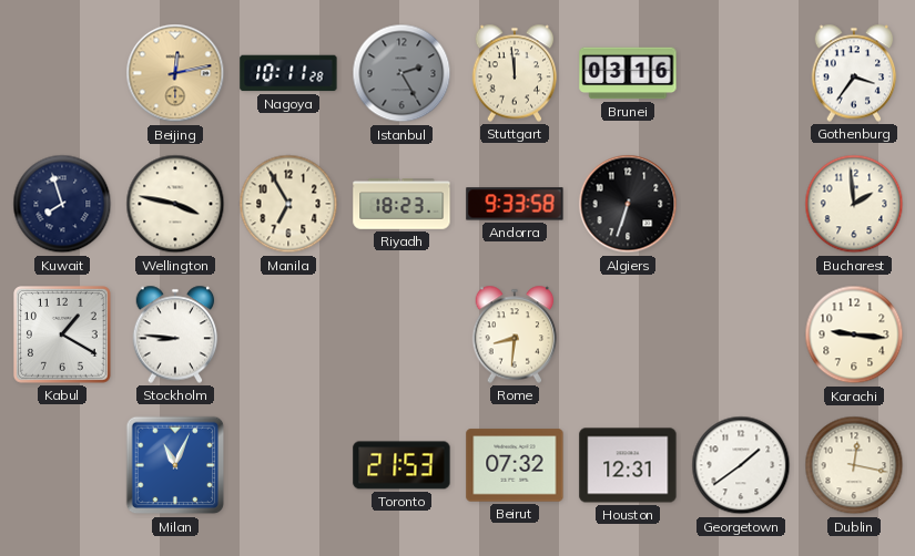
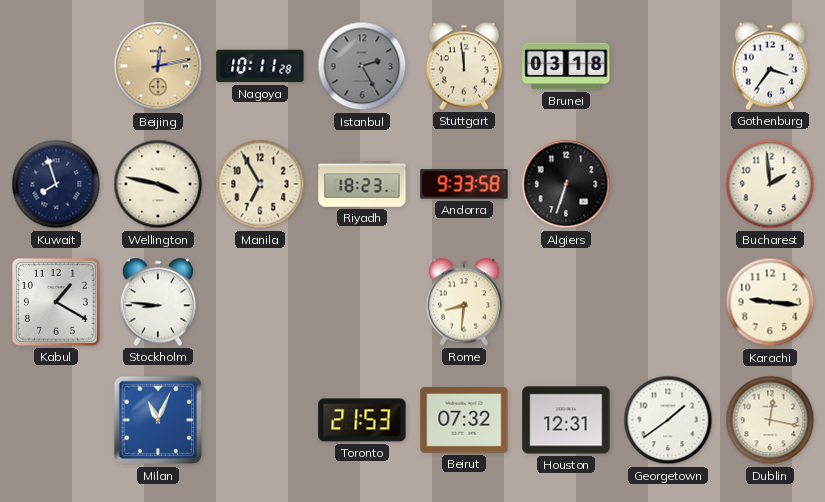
Brunei: 03:16 -> 03:18 (566, 66)
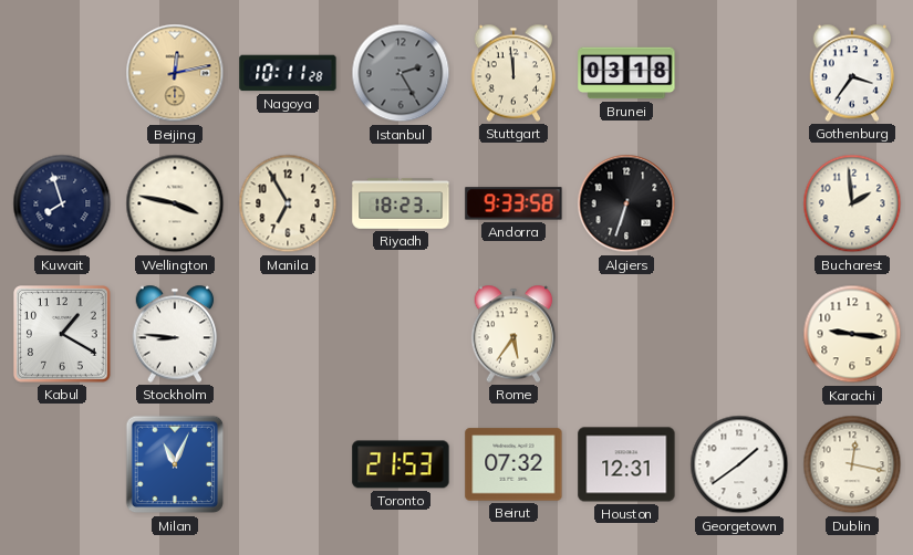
Rome: 8:31 -> 5:36 (513, 334)
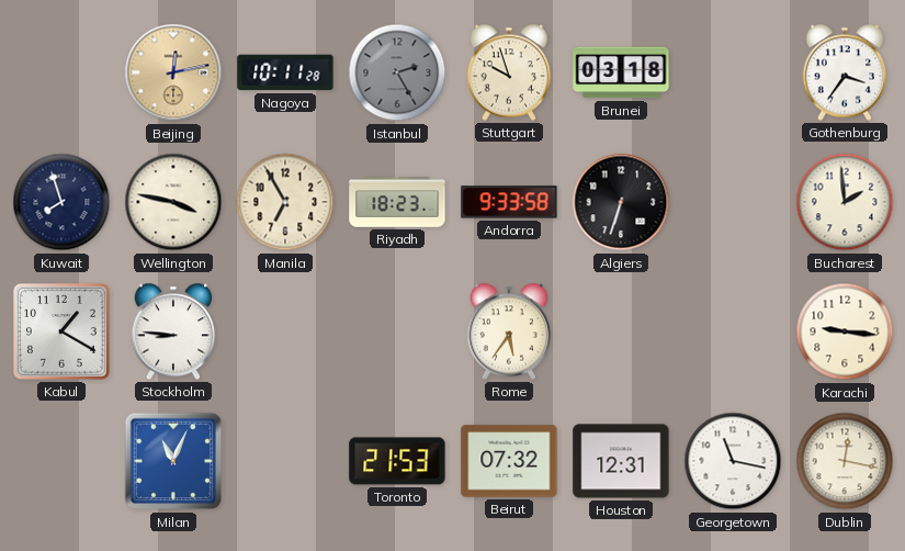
Stuttgart: 11:59 -> 9:57 (509, 72)
Georgetown: 1:39 -> 11:17 (733, 461)
